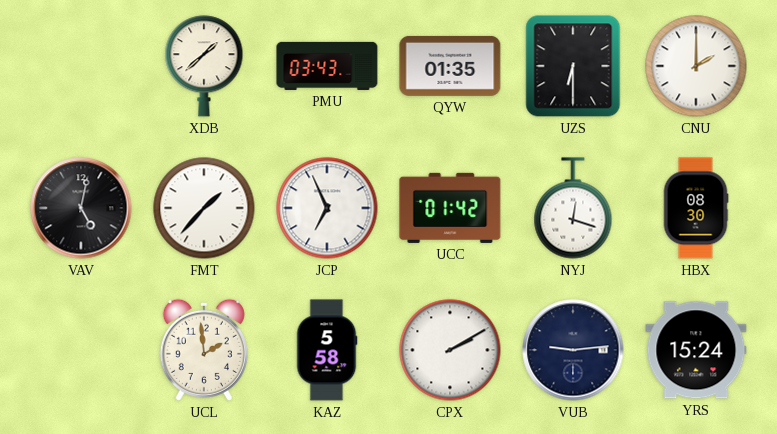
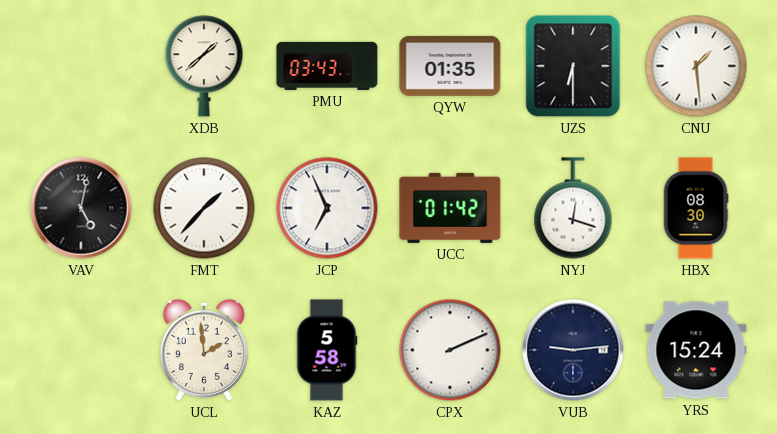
CNU: 2:00 -> 1:29 (696, 66)
CPX: 2:10 -> 2:11 (450, 350)
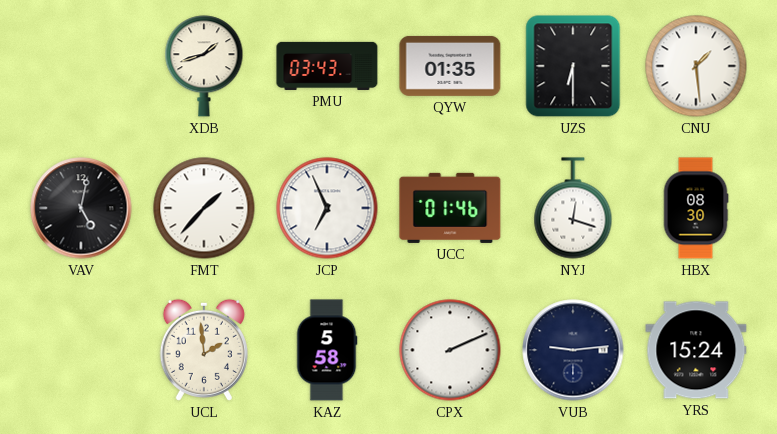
XDB: 1:38 -> 1:42 (204, 66)
UCC: 01:42 -> 01:46 (450, 208)
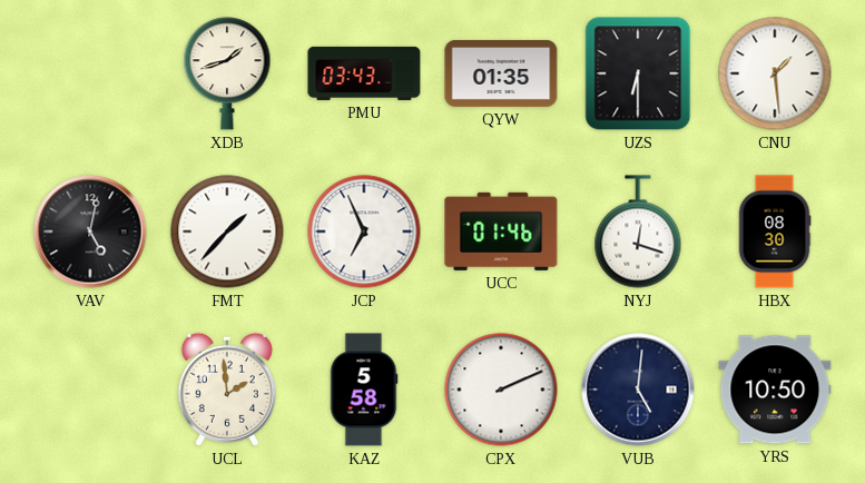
VUB: 9:14 -> 5:01 (638, 390)
YRS: 15:24 -> 10:50 (775, 390)
